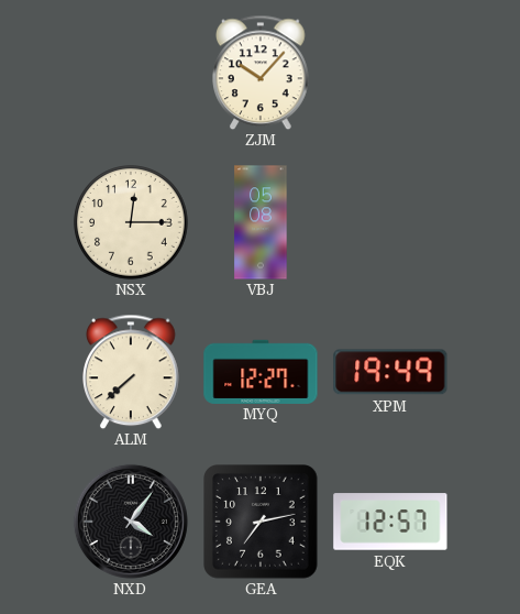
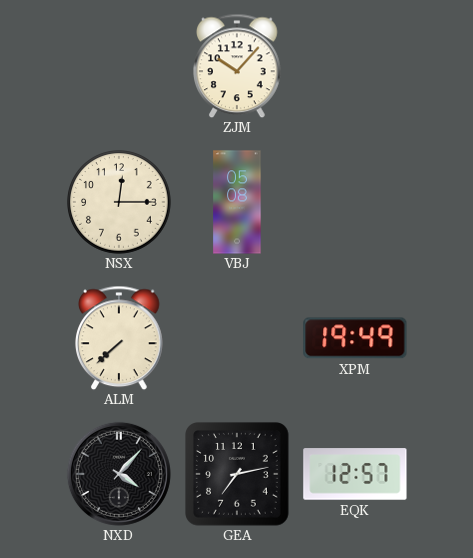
MYQ: 12:27 -> none (261, 371)
NXD: 4:06 -> 4:07 (119, 474)
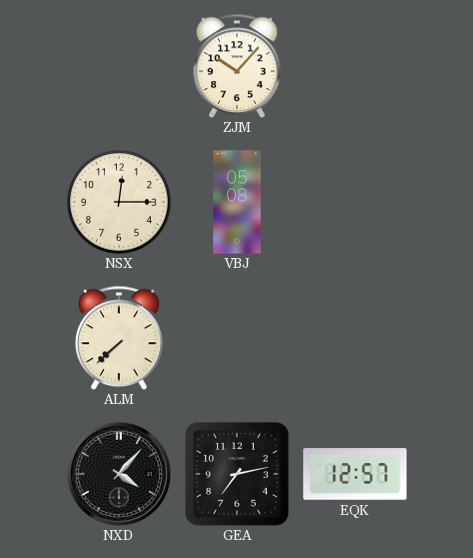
XPM: 19:49 -> none (355, 338)
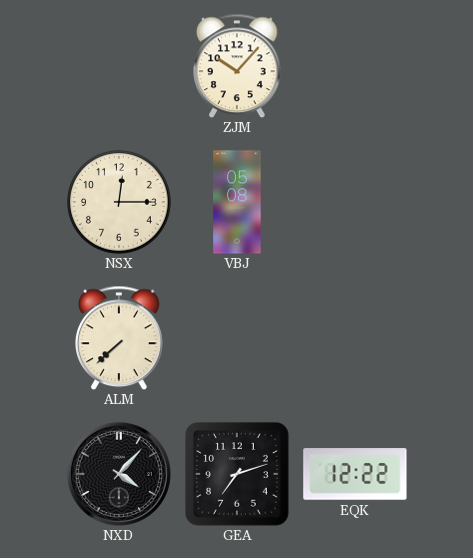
GEA: 7:13 -> 7:12 (238, 475)
EQK: 12:57 -> 12:22 (355, 474)
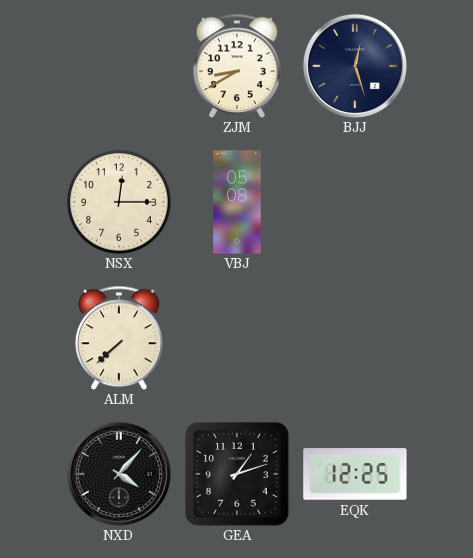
ZJM: 10:07 -> 8:40 (238, 66)
BJJ: none -> 12:27 (355, 66)
GEA: 7:12 -> 1:12 (238, 475)
EQK: 12:22 -> 12:25 (355, 474)
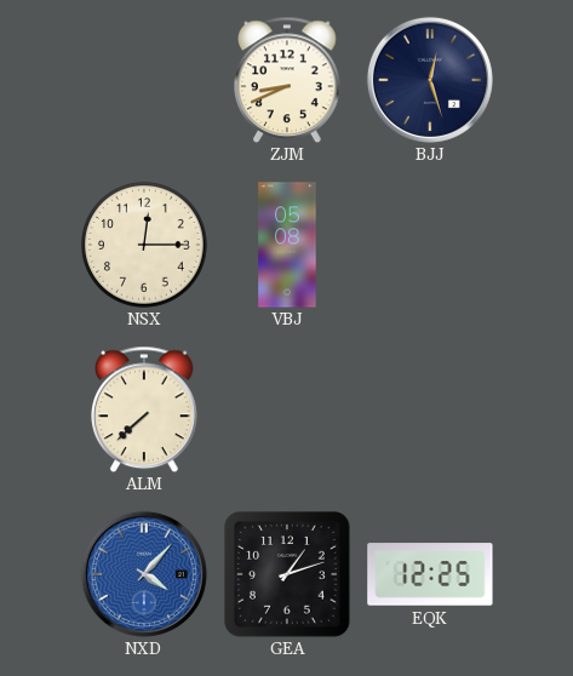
ZJM: 8:40 -> 8:41 (288, 80)
NXD dial: black -> blue (144, 574)
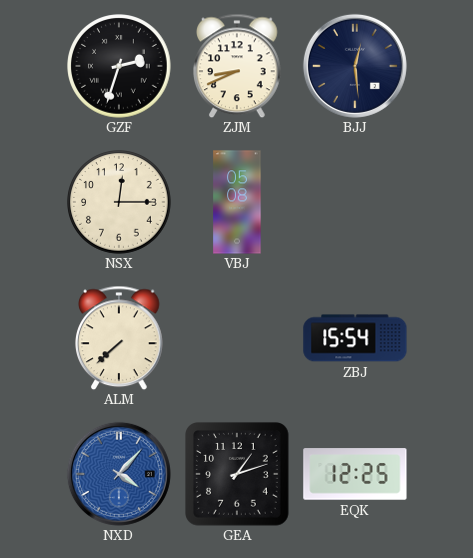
GZF: none -> 2:33 (119, 66)
BJJ: 12:27 -> 12:29 (355, 66)
ZBJ: none -> 15:54 (355, 338)
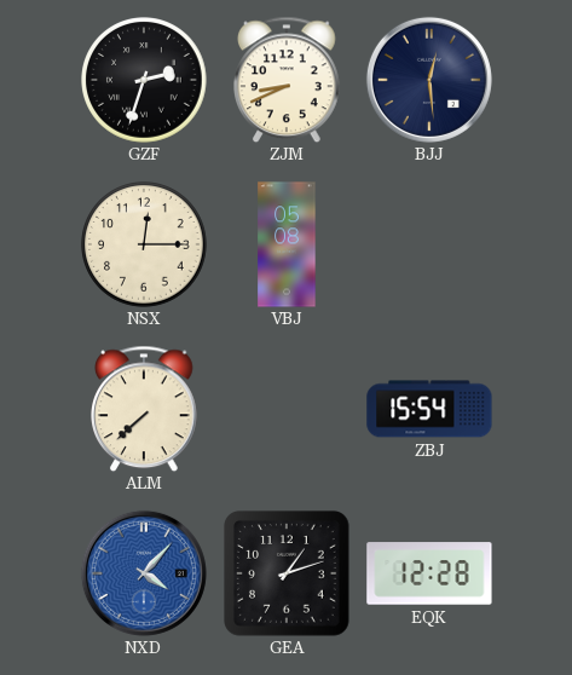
EQK: 12:25 -> 12:28 (429, 573)
